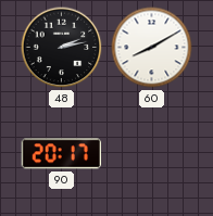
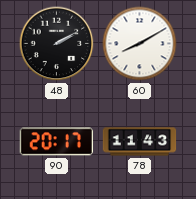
48: 2:13 -> 2:10 (57, 44)
78: none -> 11:43 (140, 142)
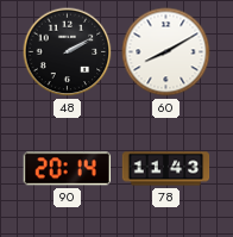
90: 20:17 -> 20:14 (67, 169)
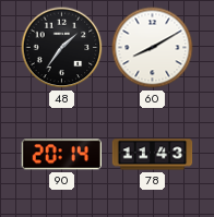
48: 2:10 -> 1:36 (62, 48)
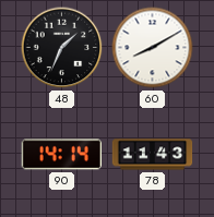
48: 1:36 -> 1:34 (62, 48)
90: 20:14 -> 14:14 (61, 155)
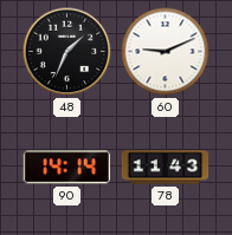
60: 8:10 -> 9:11 (166, 52)
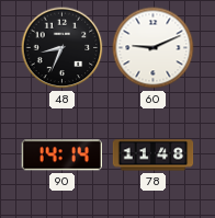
48: 1:34 -> 8:34 (63, 48)
78: 11:43 -> 11:48 (154, 156)
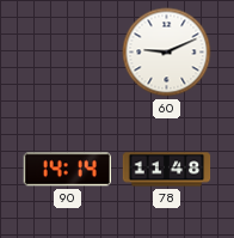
48: 8:34 -> none (63, 48)
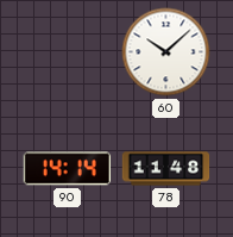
60: 9:11 -> 10:08 (166, 52)
